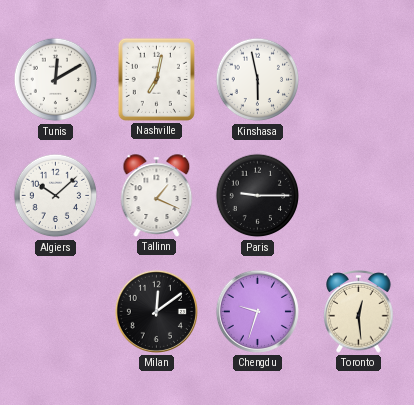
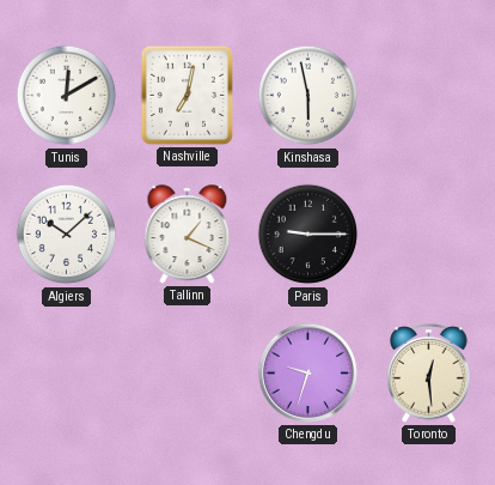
Milan: 12:09 -> none (156, 311)
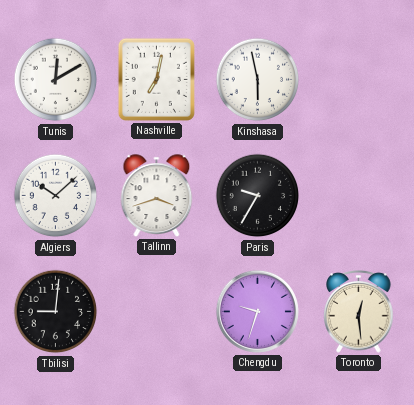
Tallinn: 1:19 -> 3:42 (157, 196)
Paris: 9:15 -> 9:35 (258, 196)
Tbilisi: none -> 9:01 (56, 312)
